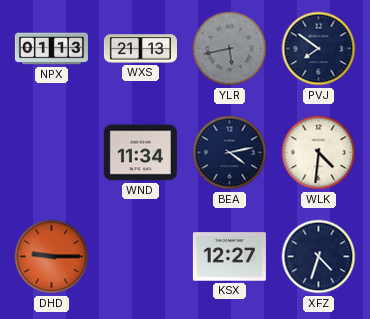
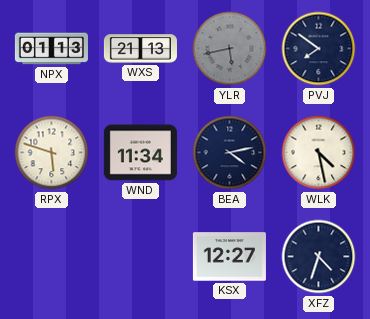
RPX: none -> 5:48 (52, 153)
WLK: 4:31 -> 4:28 (319, 153)
DHD: 9:15 -> none (52, 257)
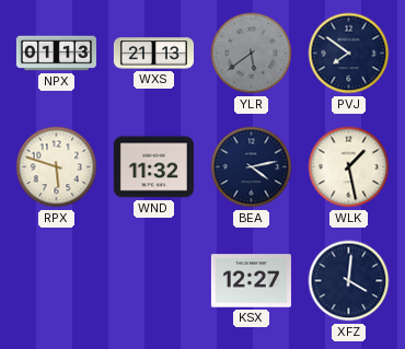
YLR: 5:43 -> 5:39 (252, 54)
WND: 11:34 -> 11:32 (153, 167)
WLK: 4:28 -> 1:28 (349, 167)
XFZ: 4:33 -> 4:01 (349, 281)
